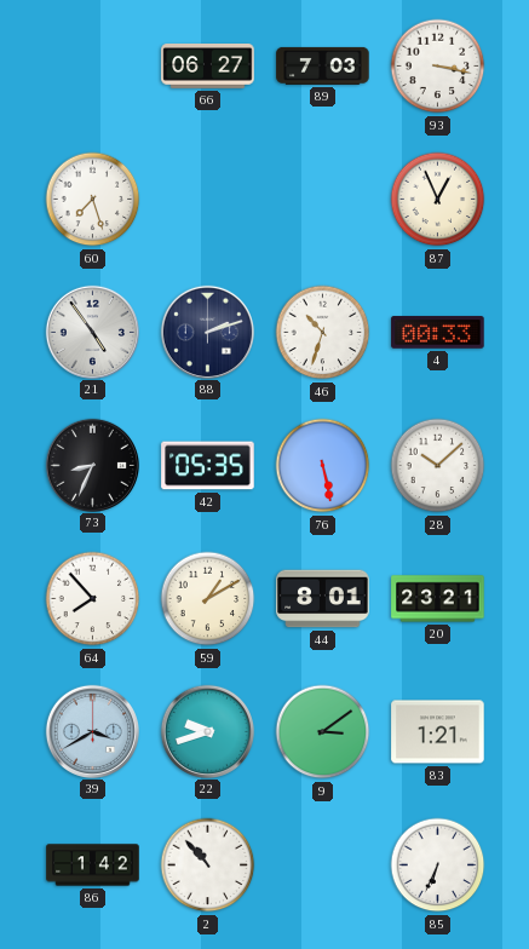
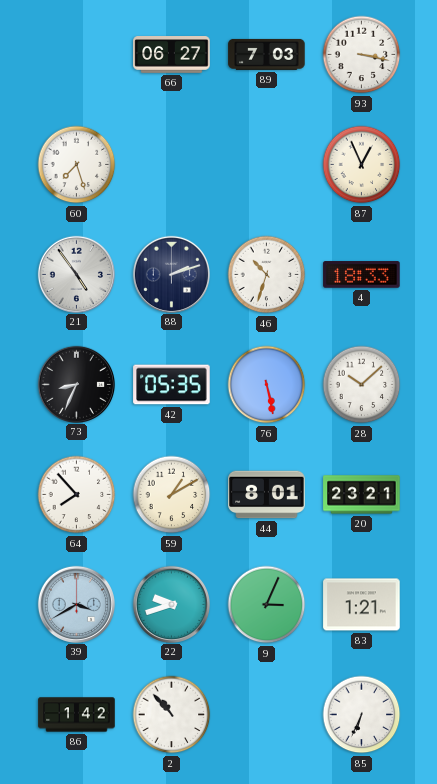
4: 00:33 -> 18:33 (362, 275)
9: 3:09 -> 3:04 (267, 605)
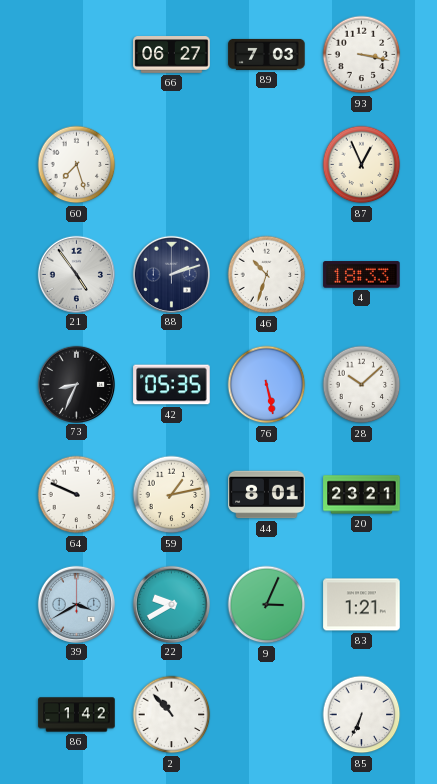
64: 7:53 -> 9:49 (77, 495)
59: 1:10 -> 1:13 (172, 495)
22: 9:42 -> 9:40 (171, 604)
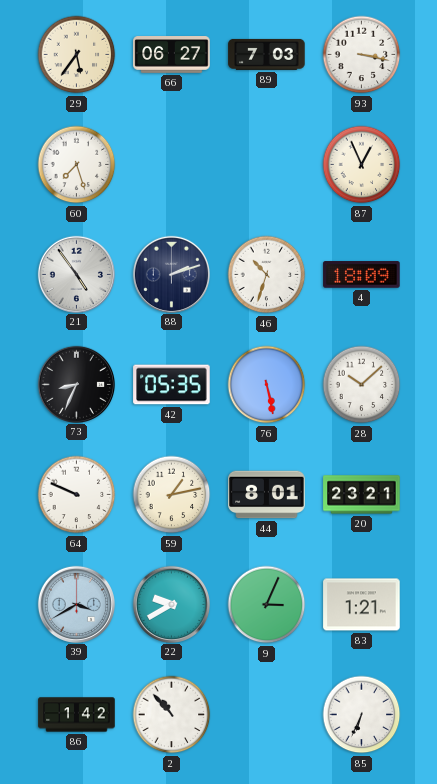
29: none -> 5:36 (77, 55)
4: 18:33 -> 18:09 (362, 275)
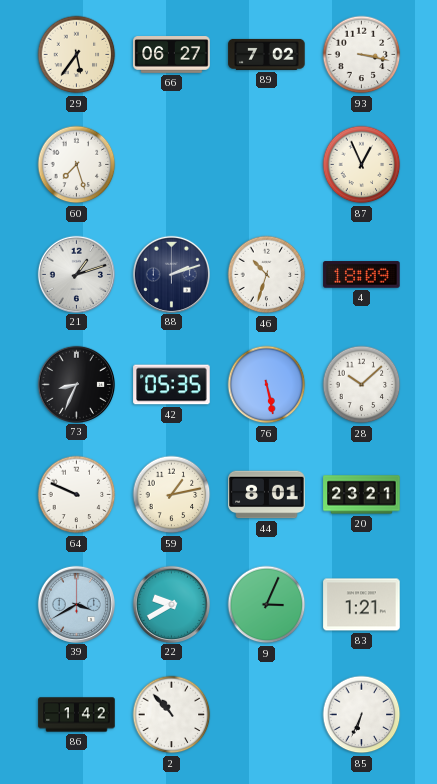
89: 7:03 -> 7:02 (267, 54)
21: 4:54 -> 1:12 (76, 274)
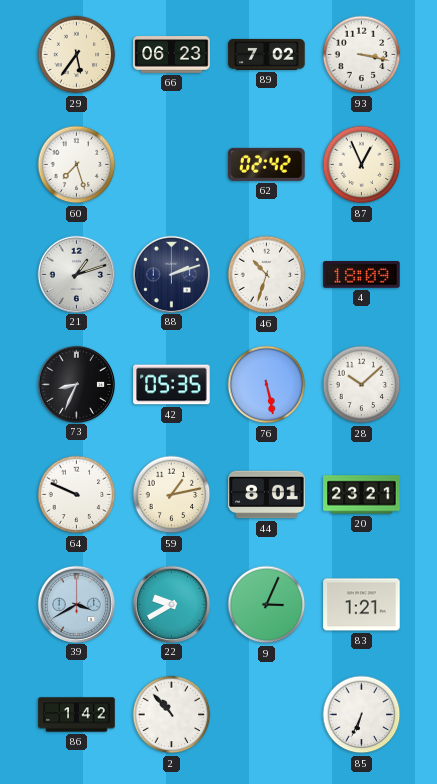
66: 06:27 -> 06:23 (172, 55)
62: none -> 02:42 (267, 164)
